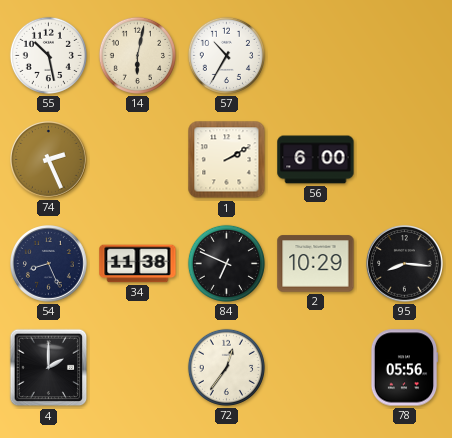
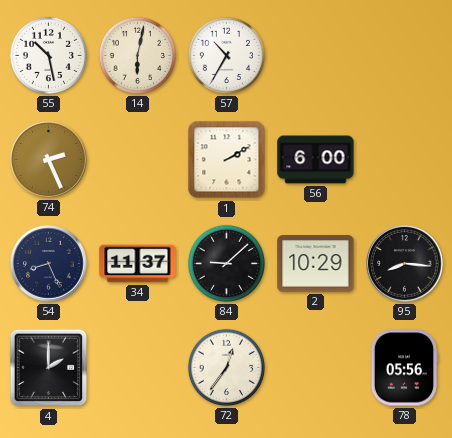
34: 11:38 -> 11:37 (138, 264)
84: 6:49 -> 9:08 (226, 263)
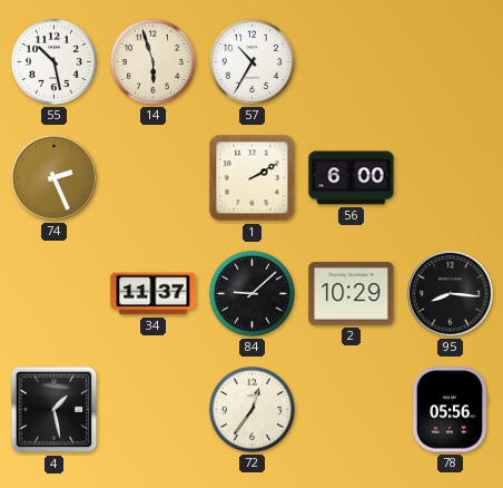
14: 6:02 -> 5:57 (152, 61)
54: 8:26 -> none (49, 264)
4: 2:00 -> 1:28 (55, 410)
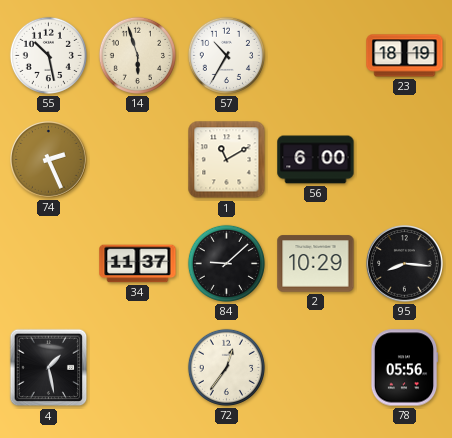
23: none -> 18:19 (405, 56)
1: 2:10 -> 11:10 (227, 160)
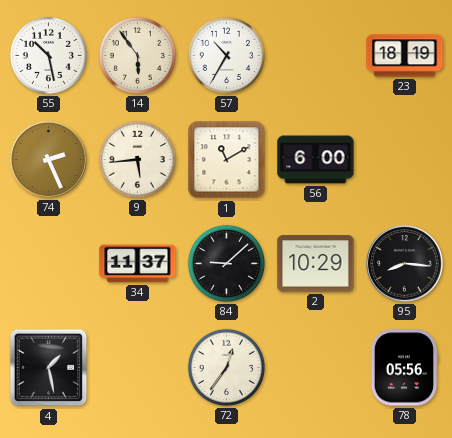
14: 5:57 -> 5:54 (137, 55)
9: none -> 5:44 (137, 159)
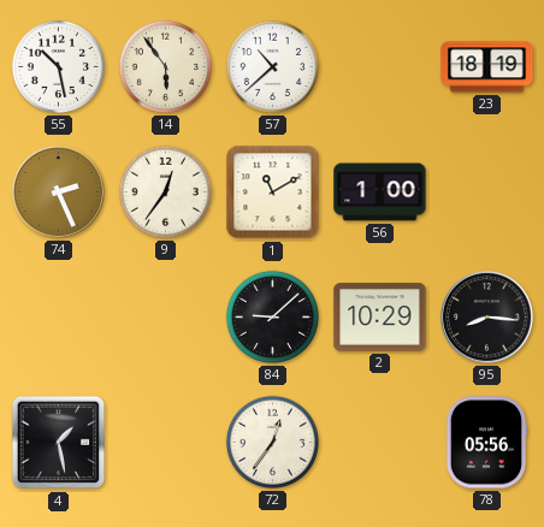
57: 10:35 -> 10:38 (272, 66)
9: 5:44 -> 12:36 (165, 191)
56: 6:00 -> 1:00 (380, 193)
34: 11:37 -> none (138, 264)
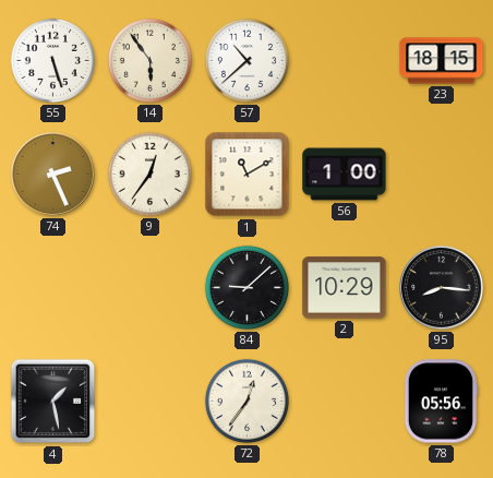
55: 10:28 -> 5:27 (52, 60)
23: 18:19 -> 18:15 (442, 61)
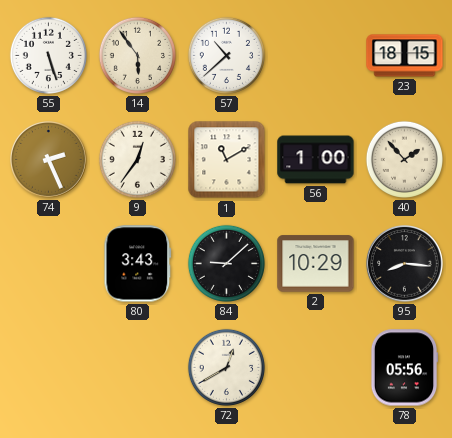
40: none -> 1:53 (404, 159)
80: none -> 3:43 (138, 264)
4: 1:28 -> none (53, 402)
72: 12:36 -> 12:40 (226, 367)
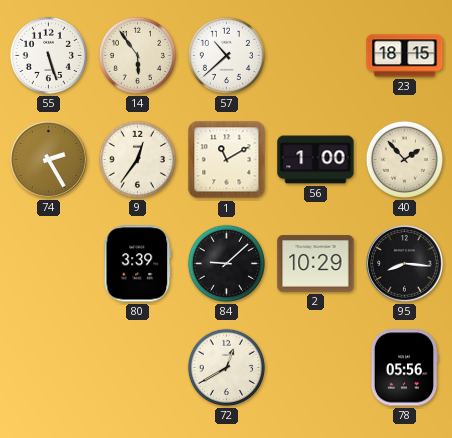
74: 2:26 -> 2:25 (49, 160)
80: 3:43 -> 3:39 (138, 264)
